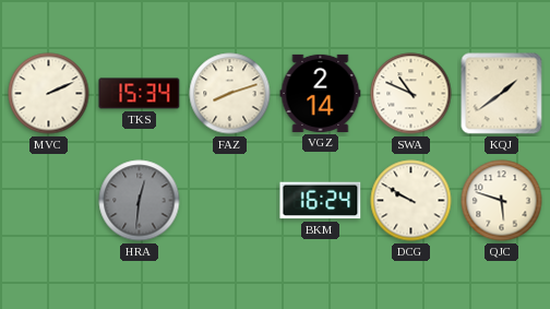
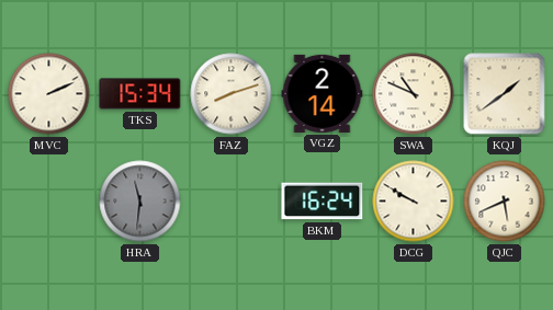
HRA: 12:31 -> 11:31 (140, 202)
QJC: 5:48 -> 5:41 (505, 202)
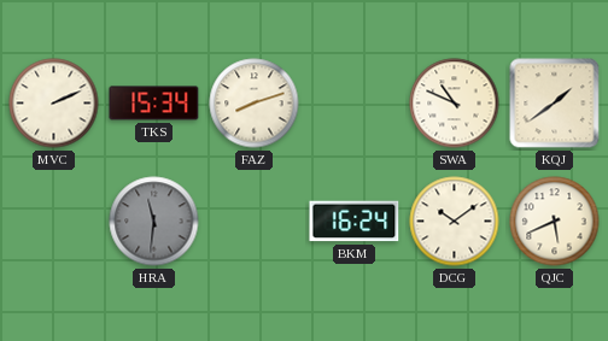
VGZ: 2:14 -> none (323, 93)
DCG: 9:50 -> 10:09 (455, 222)
